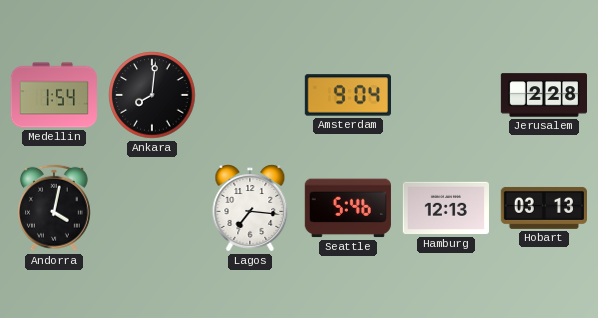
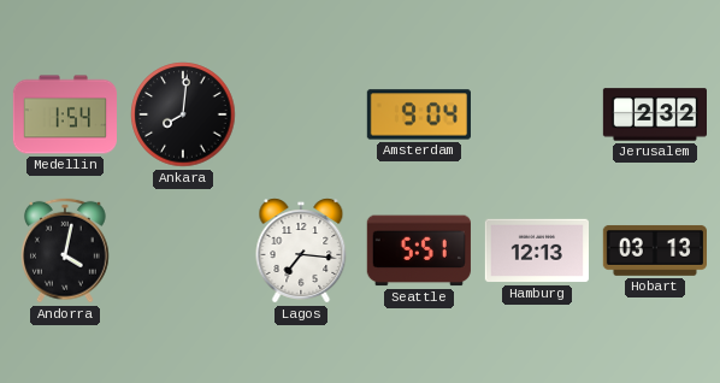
Jerusalem: 2:28 -> 2:32 (654, 114)
Seattle: 5:46 -> 5:51 (419, 251)
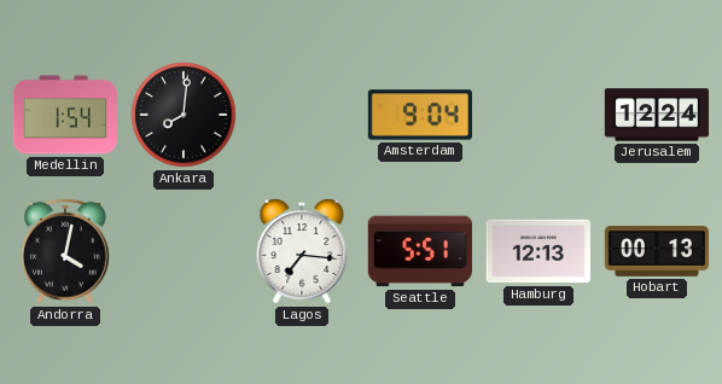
Jerusalem: 2:32 -> 12:24 (656, 115)
Hobart: 03:13 -> 00:13 (656, 251)
